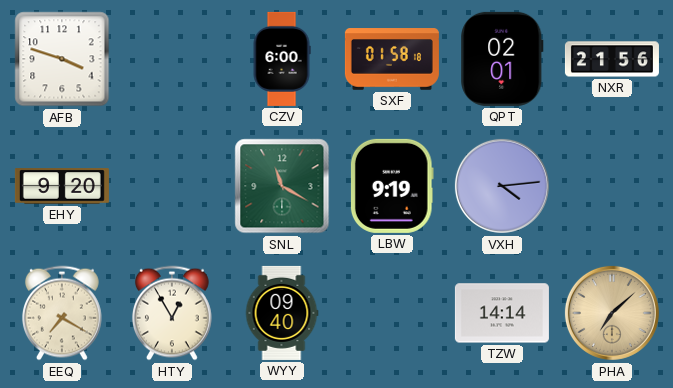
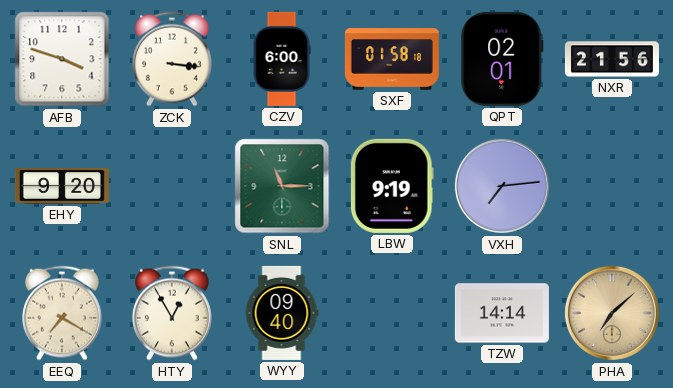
ZCK: none -> 3:16 (172, 59)
SNL: 11:20 -> 11:15 (282, 186)
VXH: 4:14 -> 7:14 (502, 186)
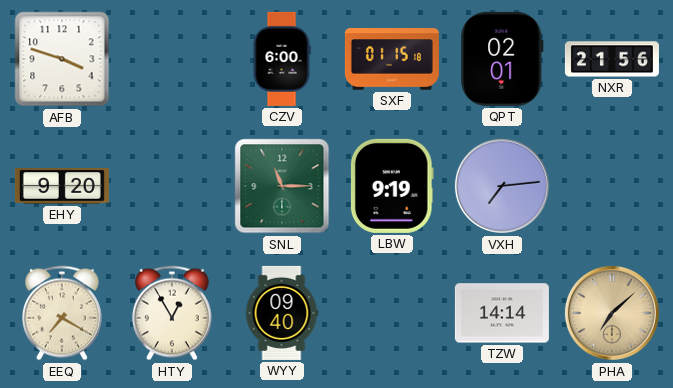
ZCK: 3:16 -> none (172, 59)
SXF: 01:58 -> 01:15 (392, 59)
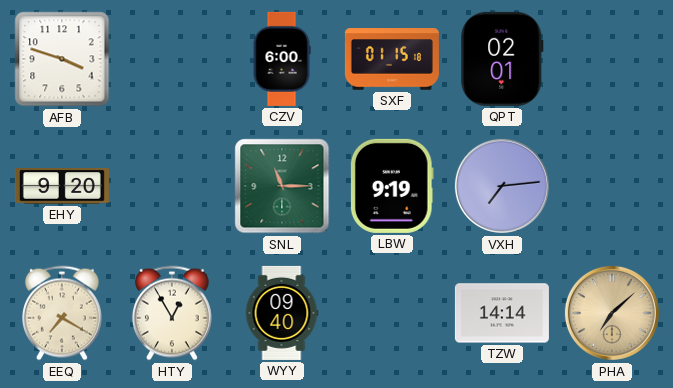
NXR: 21:56 -> none (612, 59)
